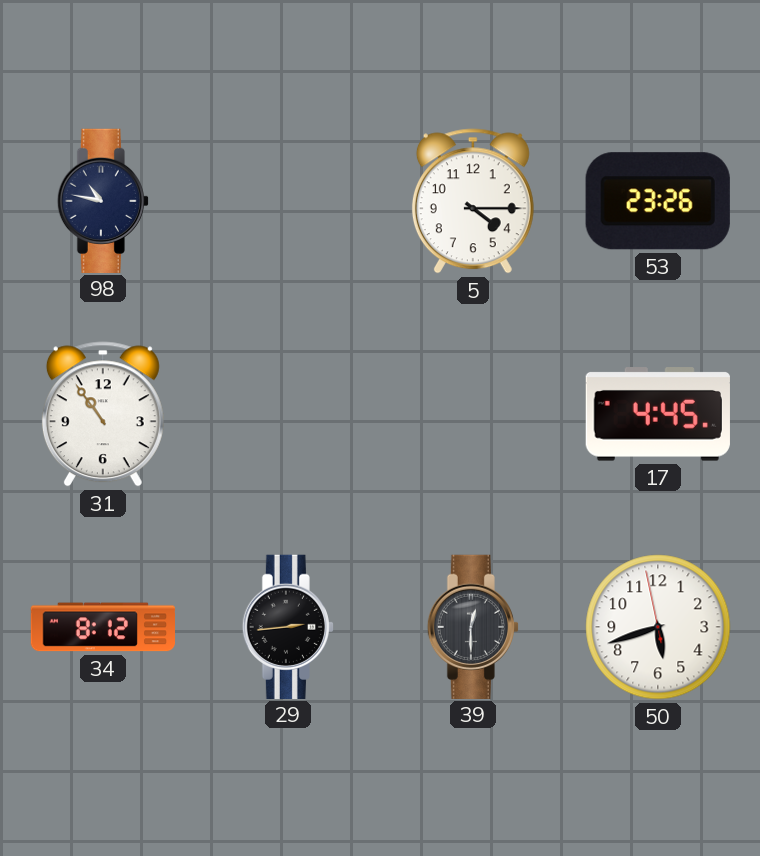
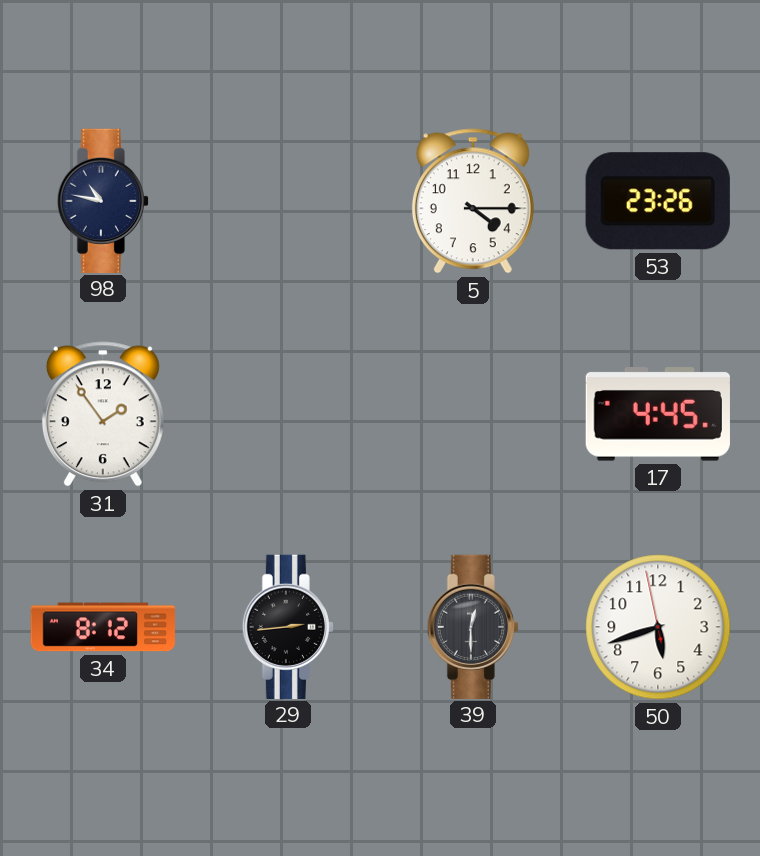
31: 10:54 -> 1:54 (103, 414)
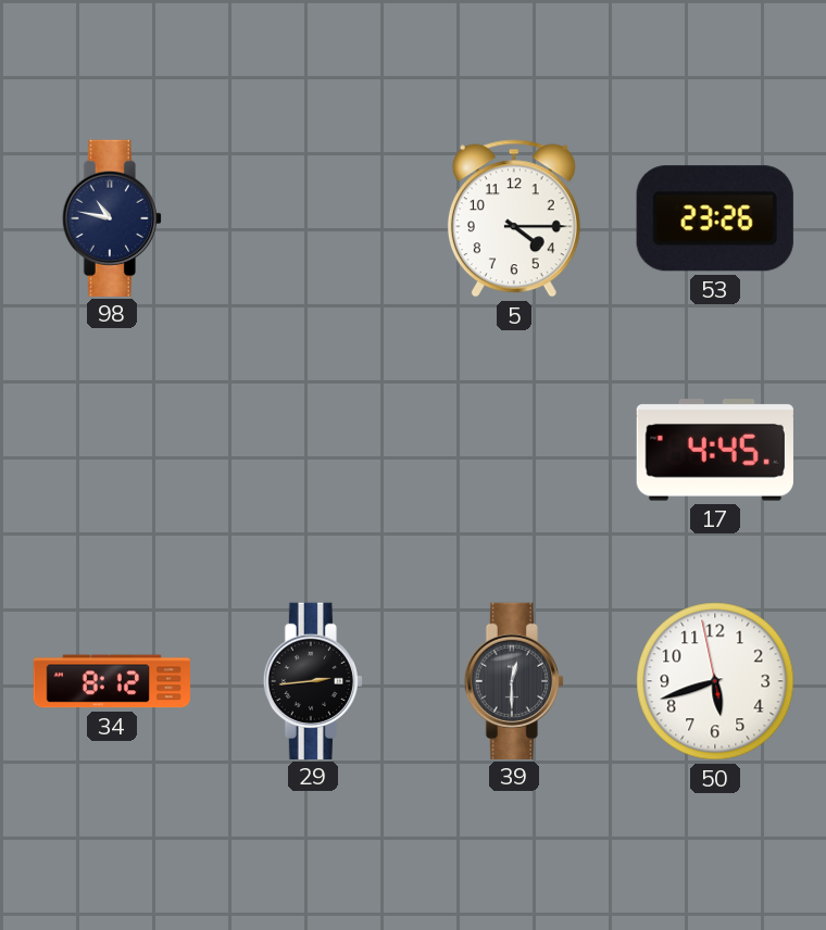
31: 1:54 -> none (103, 414)
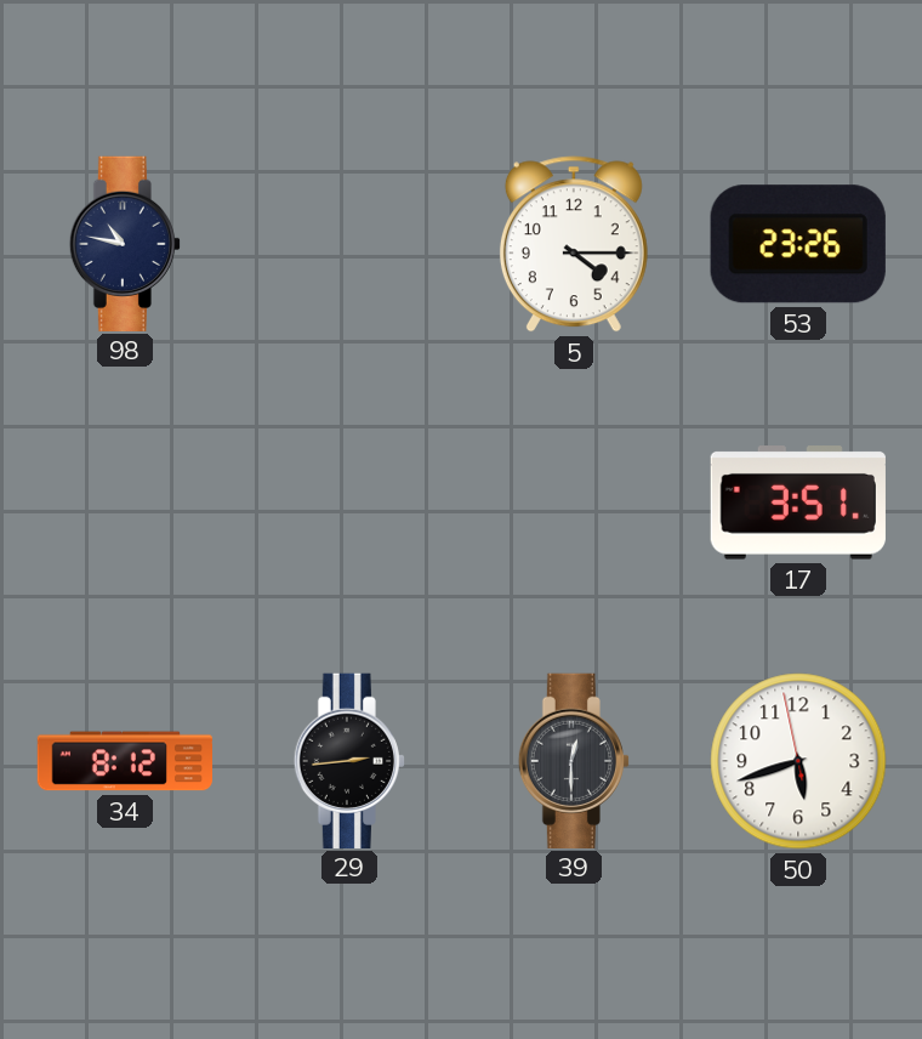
17: 4:45 -> 3:51 (798, 503)
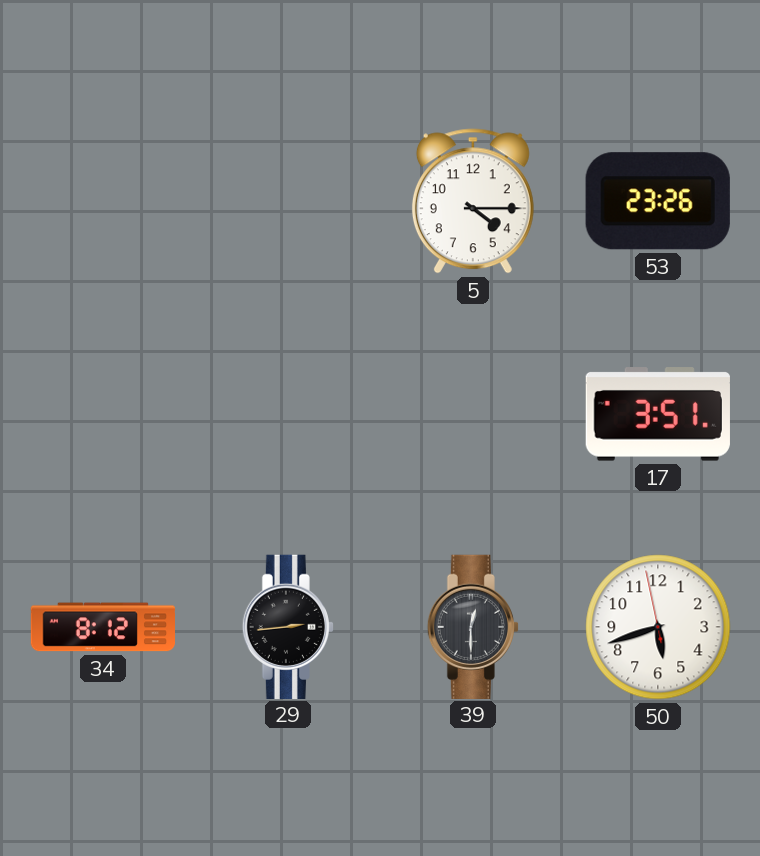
98: 10:47 -> none (125, 243)
